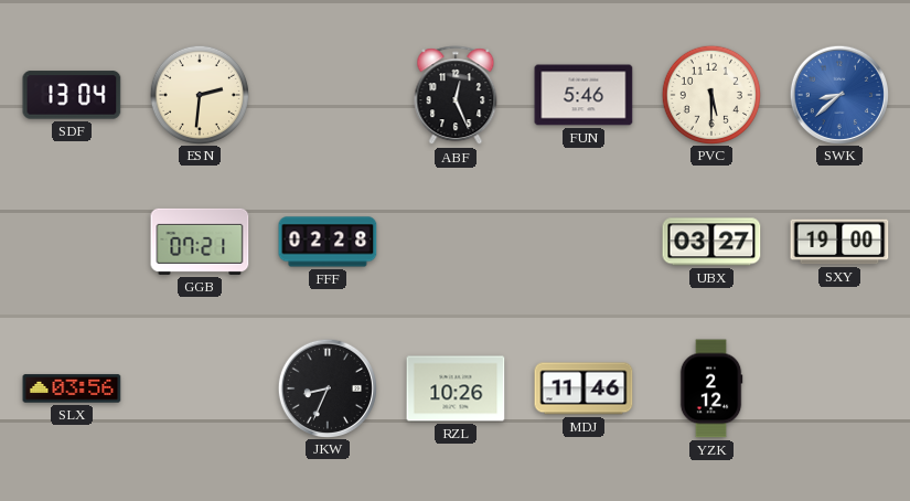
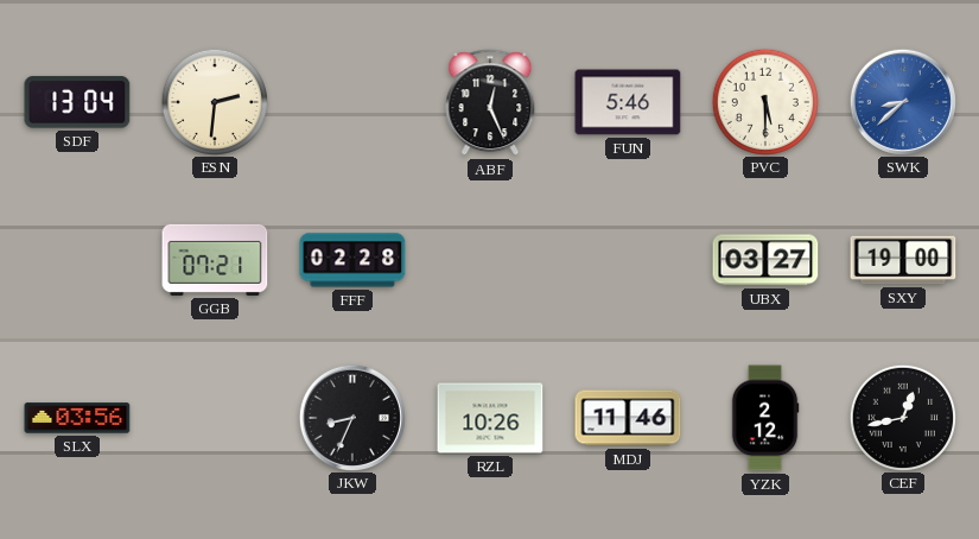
CEF: none -> 12:43 (902, 417)
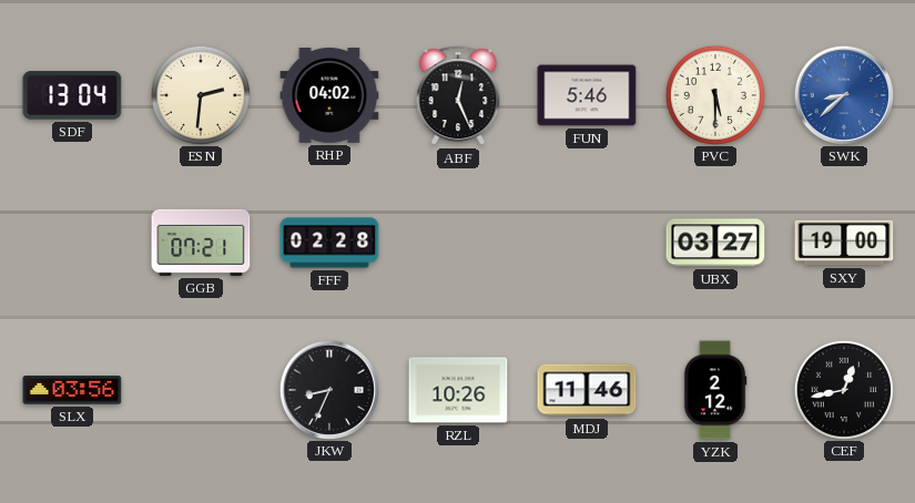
RHP: none -> 04:02 (329, 96)
